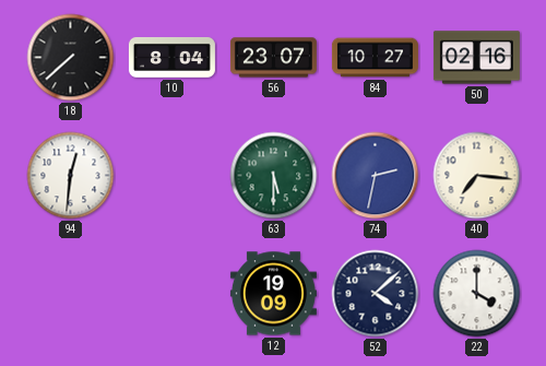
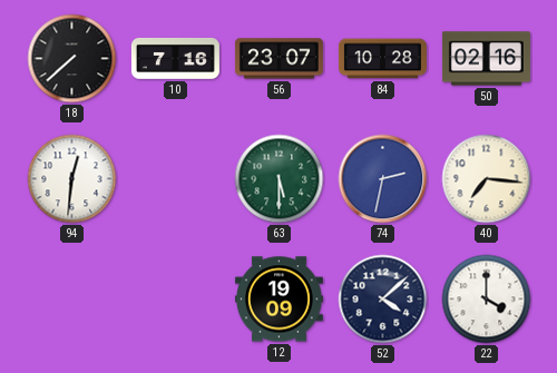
10: 8:04 -> 7:16 (175, 58)
84: 10:27 -> 10:28 (382, 59)
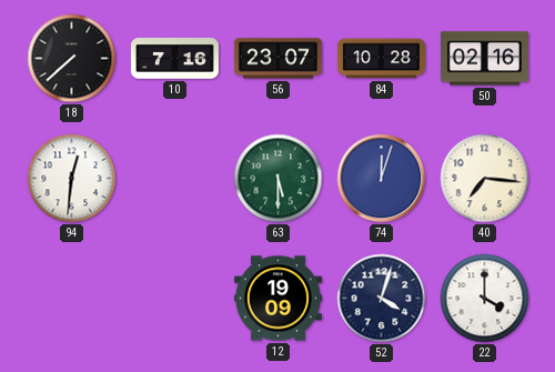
74: 2:32 -> 12:03 (382, 179)
52: 4:08 -> 4:03 (382, 299)
